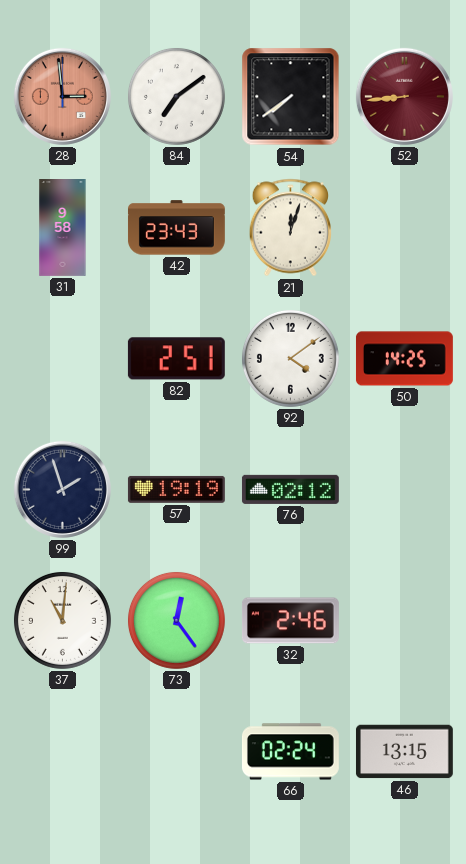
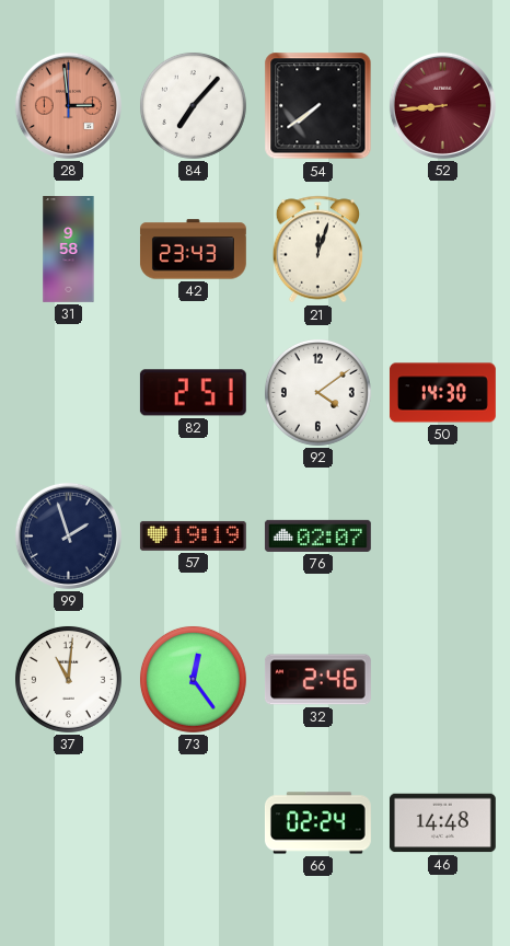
84: 7:09 -> 7:07 (193, 105)
50: 14:25 -> 14:30 (442, 393)
76: 02:12 -> 02:07 (317, 535)
46: 13:15 -> 14:48 (442, 823)
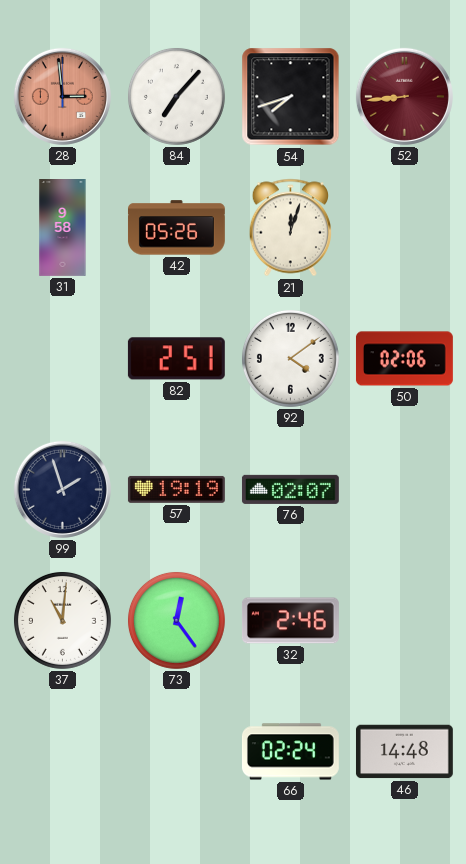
54: 7:39 -> 7:42 (291, 97)
42: 23:43 -> 05:26 (176, 228)
50: 14:30 -> 02:06 (404, 359)
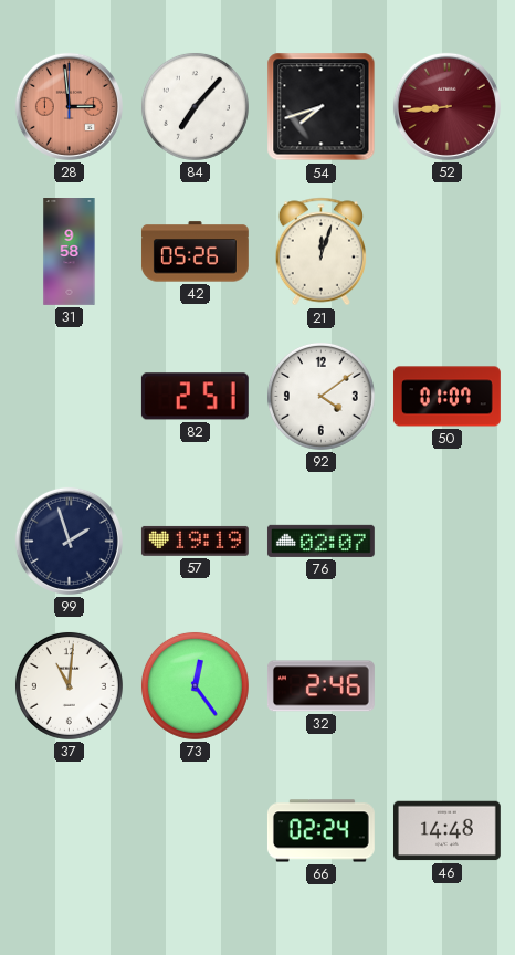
50: 02:06 -> 01:07 (446, 397)
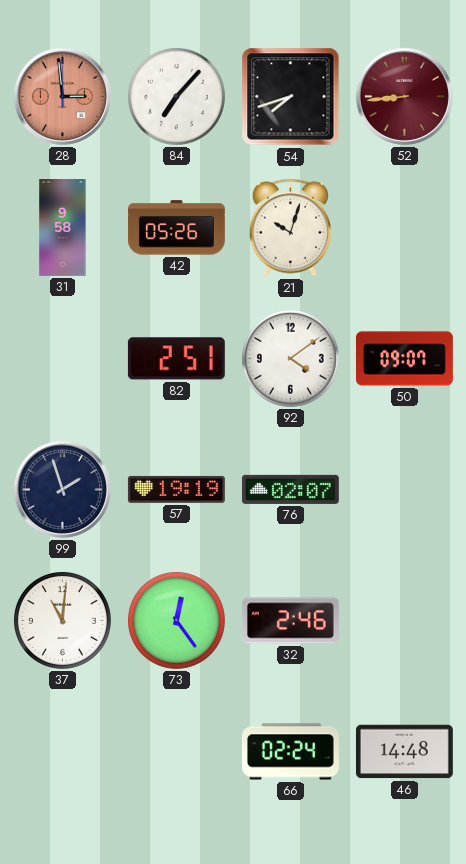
21: 12:03 -> 10:03 (290, 228)
50: 01:07 -> 09:07 (404, 359)
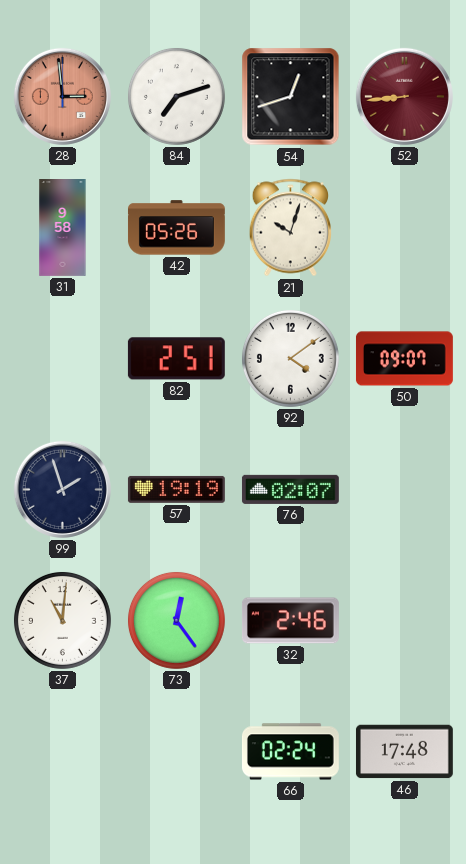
84: 7:07 -> 7:12 (176, 96)
54: 7:42 -> 12:42 (291, 97)
46: 14:48 -> 17:48 (404, 752)
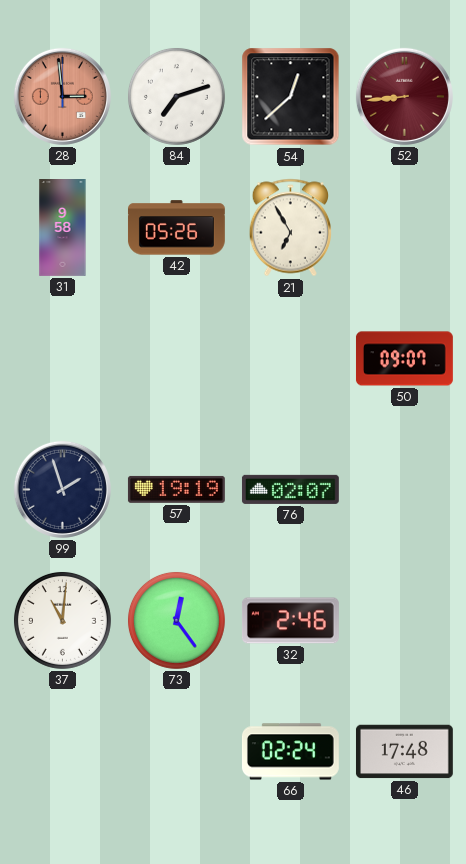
54: 12:42 -> 12:38 (291, 97)
21: 10:03 -> 6:55 (290, 228)
82: 2:51 -> none (176, 359)
92: 4:09 -> none (290, 358)
